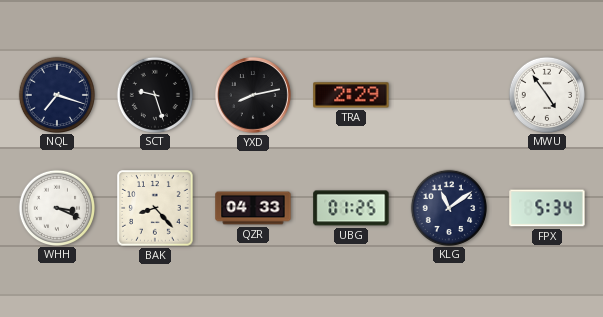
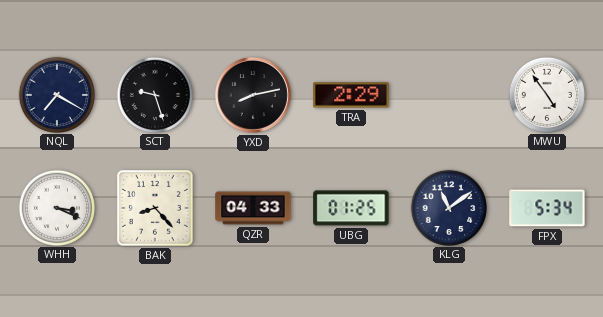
NQL: 7:18 -> 7:20 (56, 94)
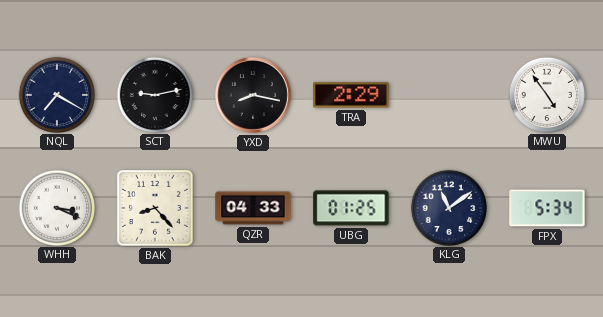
SCT: 9:27 -> 9:13 (154, 94)
YXD: 8:13 -> 8:17 (254, 96)
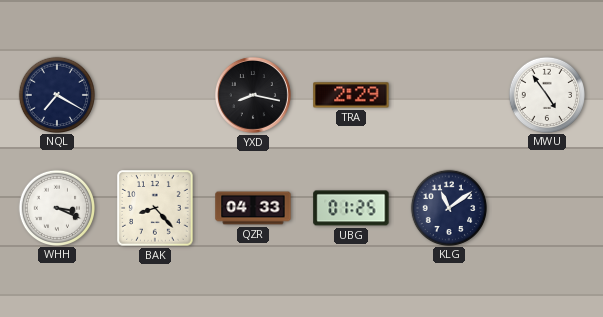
SCT: 9:13 -> none (154, 94)
FPX: 5:34 -> none (547, 208)
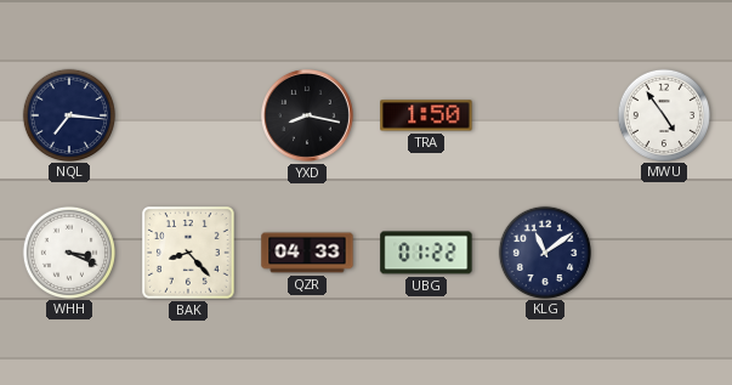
NQL: 7:20 -> 7:16 (68, 114)
TRA: 2:29 -> 1:50 (426, 115)
UBG: 01:25 -> 01:22 (426, 253)
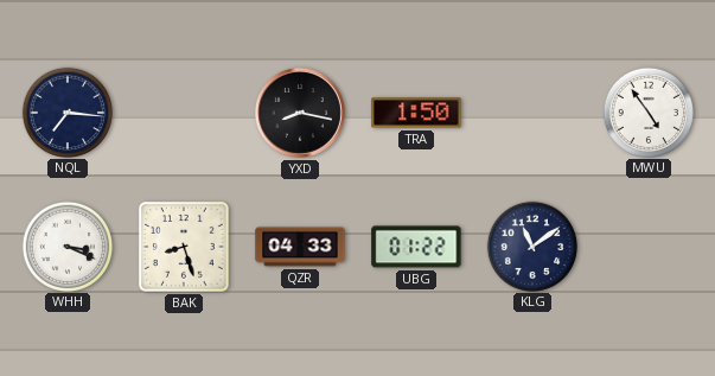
BAK: 8:23 -> 8:27 (184, 247)
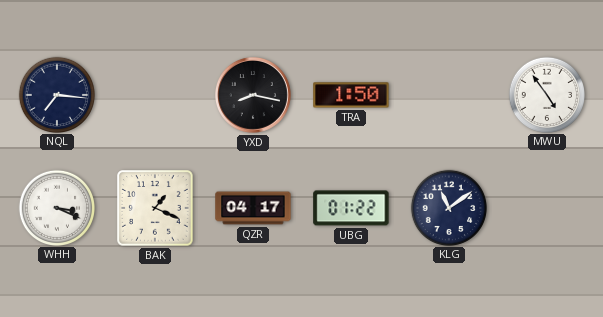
BAK: 8:27 -> 1:19 (155, 208)
QZR: 04:33 -> 04:17 (253, 208)
